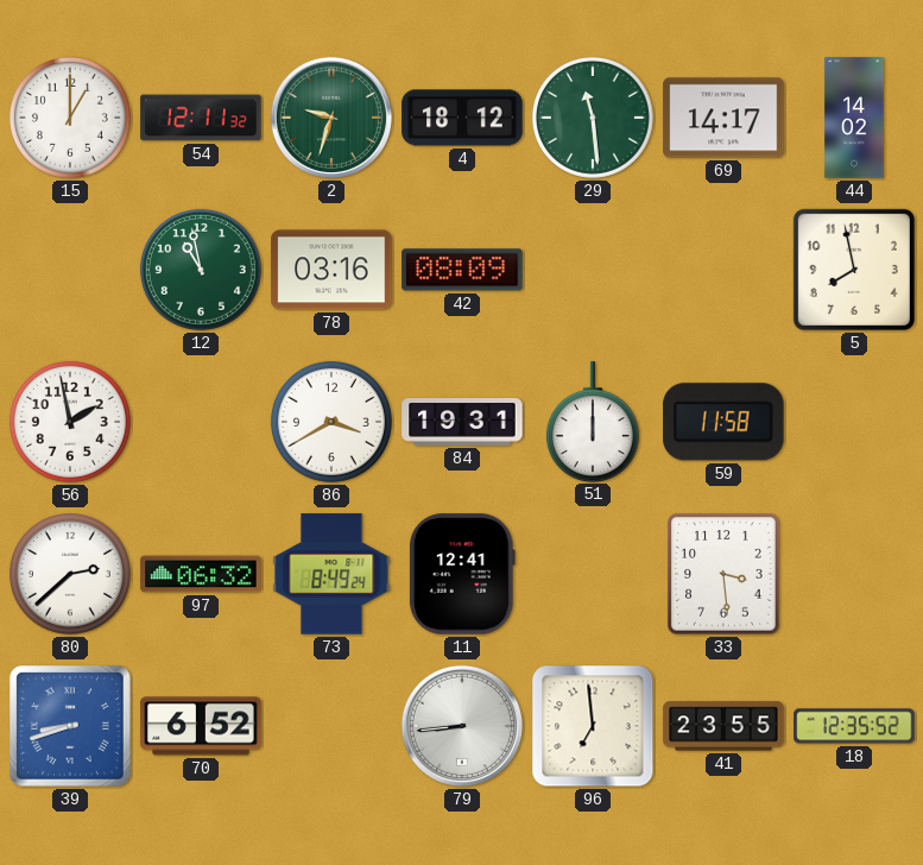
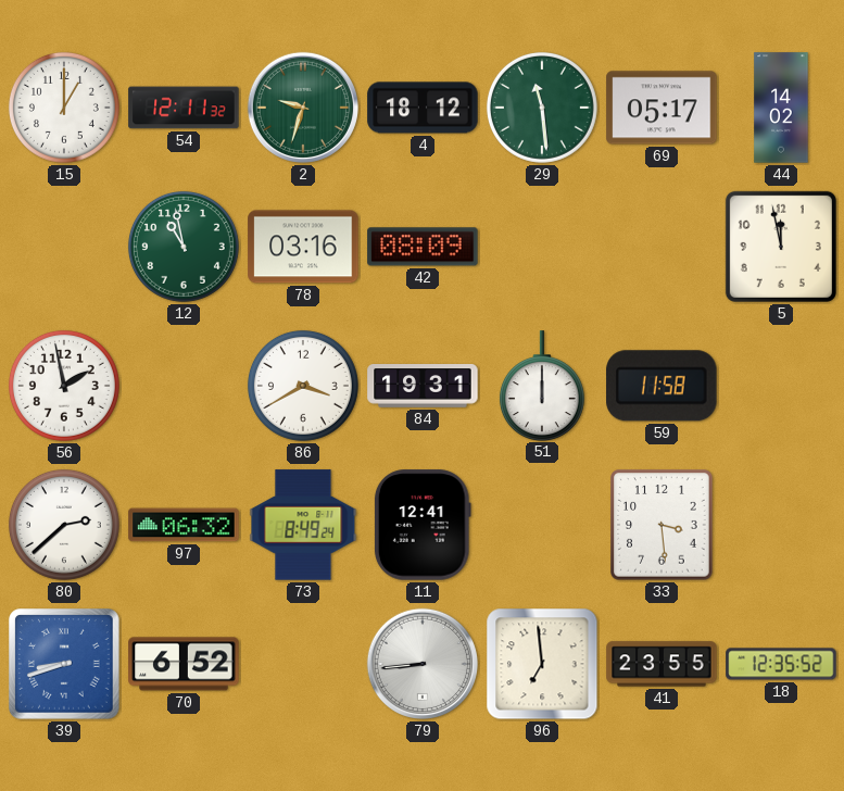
69: 14:17 -> 05:17 (662, 108)
5: 7:58 -> 11:58 (781, 247)
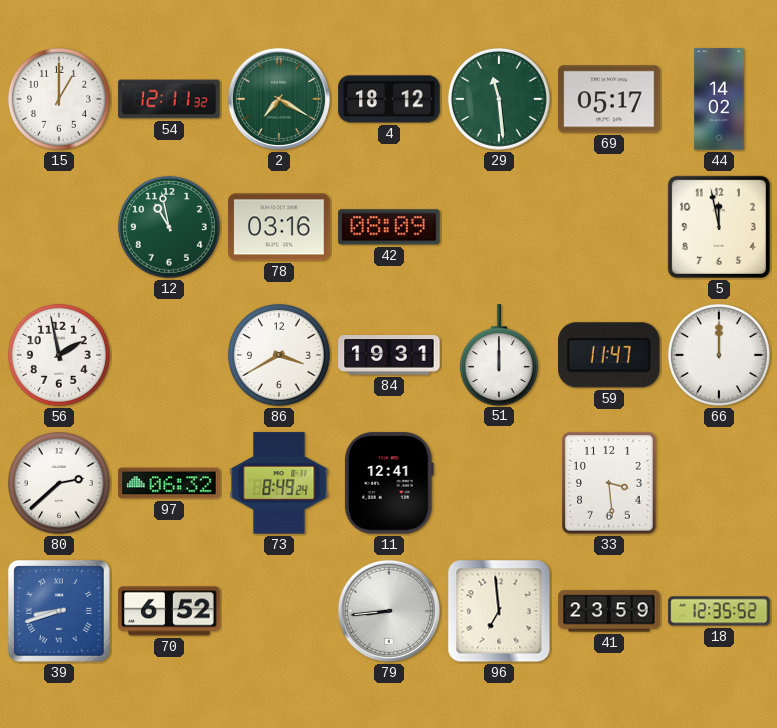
2: 9:33 -> 7:20 (279, 99)
59: 11:58 -> 11:47 (609, 355)
66: none -> 12:00 (719, 355)
41: 23:55 -> 23:59 (609, 611)
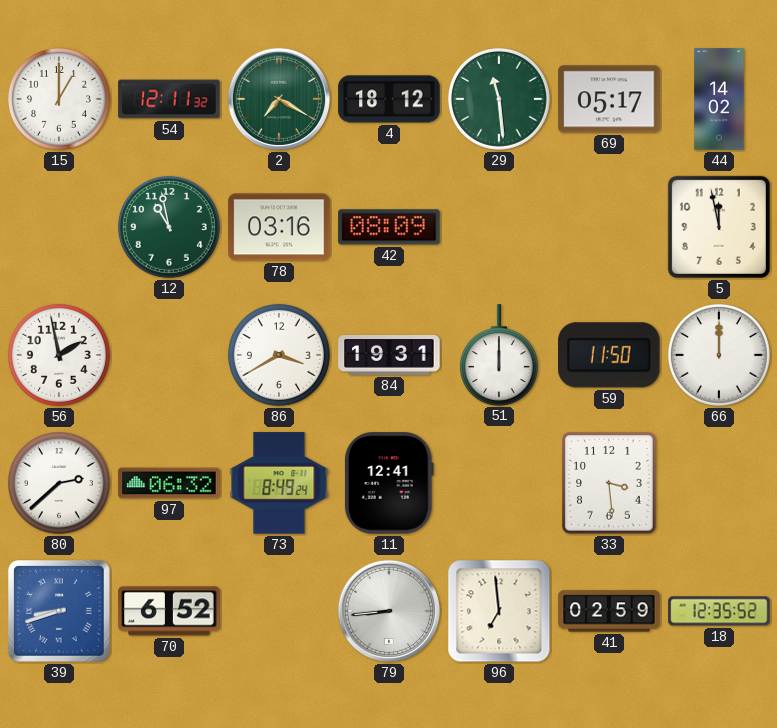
59: 11:47 -> 11:50 (609, 355)
41: 23:59 -> 02:59 (609, 611)
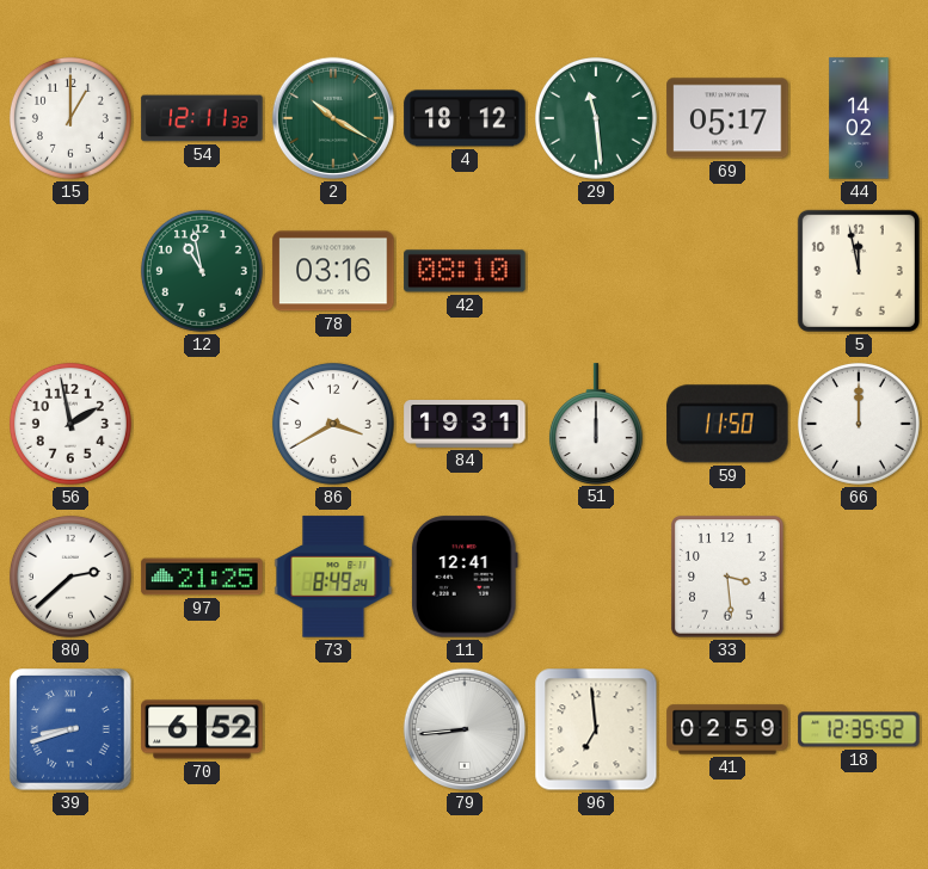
2: 7:20 -> 10:20 (333, 118)
42: 08:09 -> 08:10 (465, 271)
97: 06:32 -> 21:25 (202, 577)
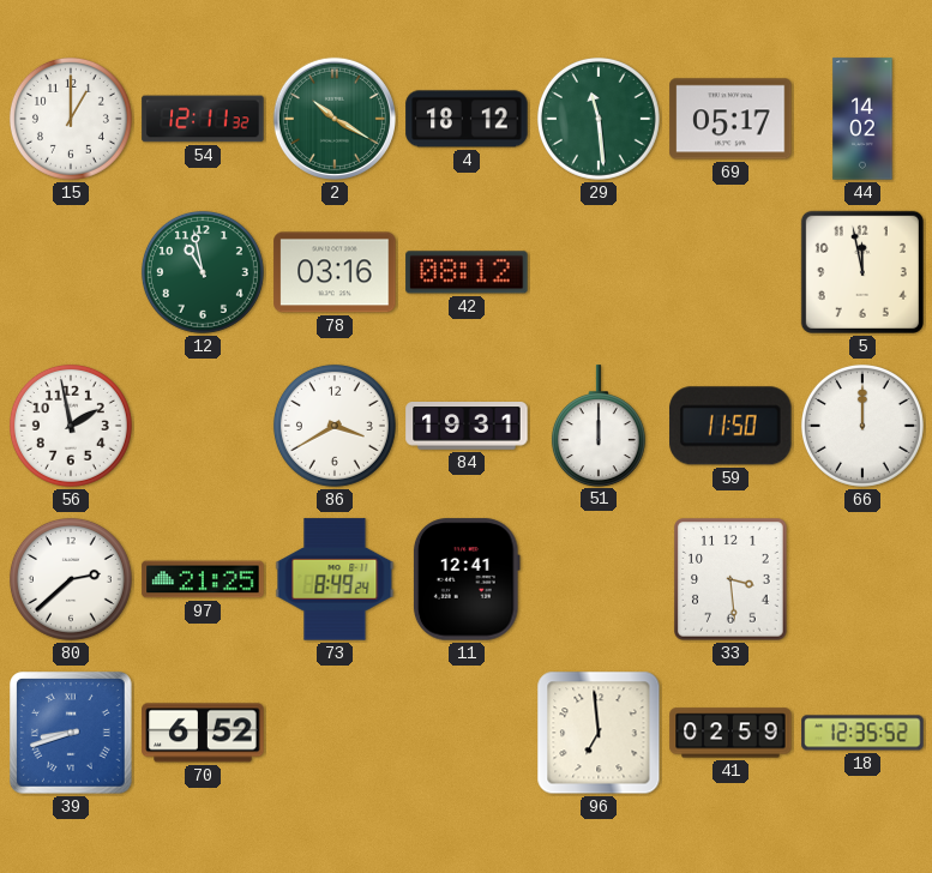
42: 08:10 -> 08:12 (467, 272)
79: 8:44 -> none (465, 729)
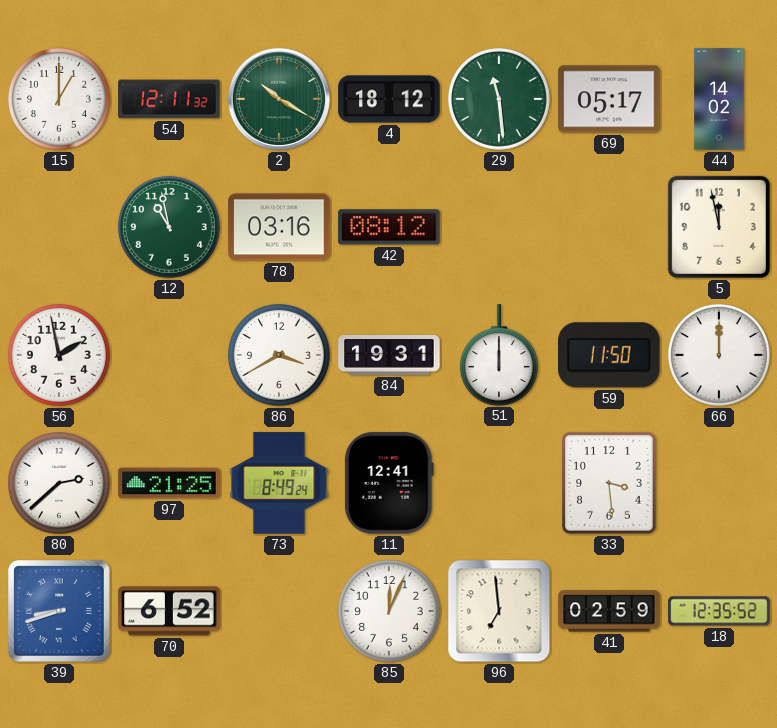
85: none -> 12:04 (389, 611)
